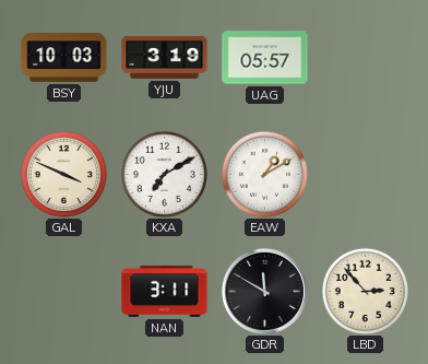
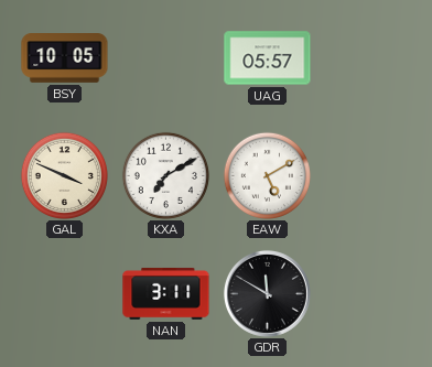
BSY: 10:03 -> 10:05 (65, 58)
YJU: 3:19 -> none (165, 57)
EAW: 1:10 -> 5:10 (267, 175)
LBD: 2:53 -> none (365, 291)
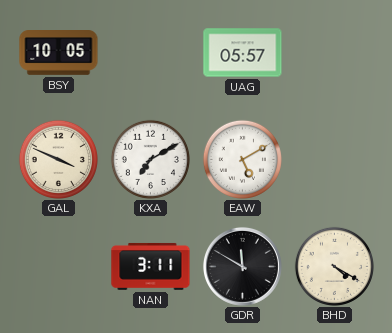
BHD: none -> 4:20 (334, 266)
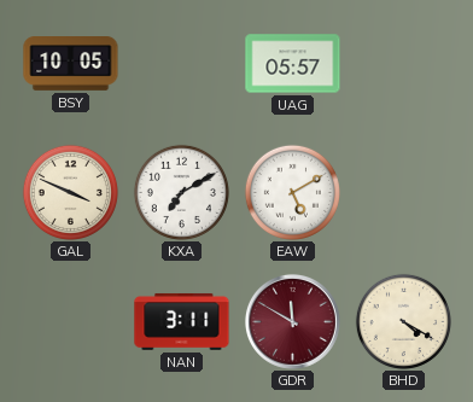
GDR dial: black -> burgundy (292, 321)
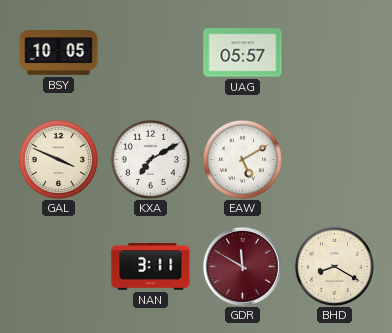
BHD: 4:20 -> 8:20 (334, 266)
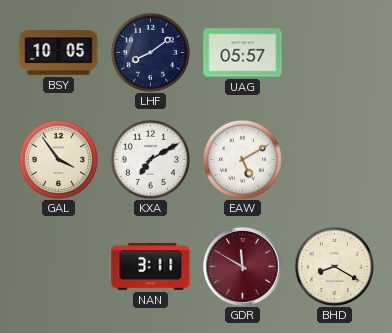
LHF: none -> 8:09 (150, 52)
GAL: 3:49 -> 3:54 (58, 159)
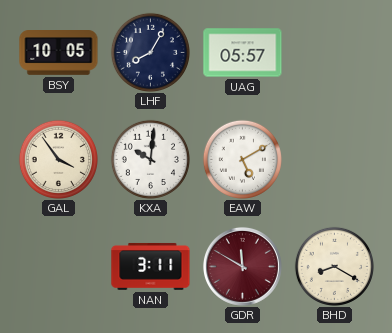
LHF: 8:09 -> 8:05 (150, 52)
KXA: 7:10 -> 10:01 (150, 159)
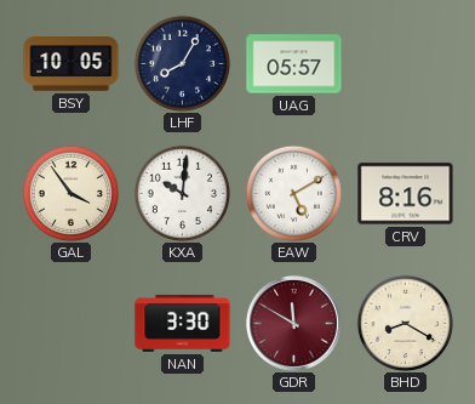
CRV: none -> 8:16 (406, 194)
NAN: 3:11 -> 3:30 (183, 323)
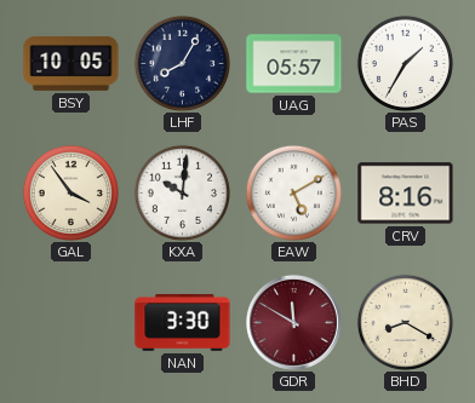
PAS: none -> 1:35 (405, 63)
